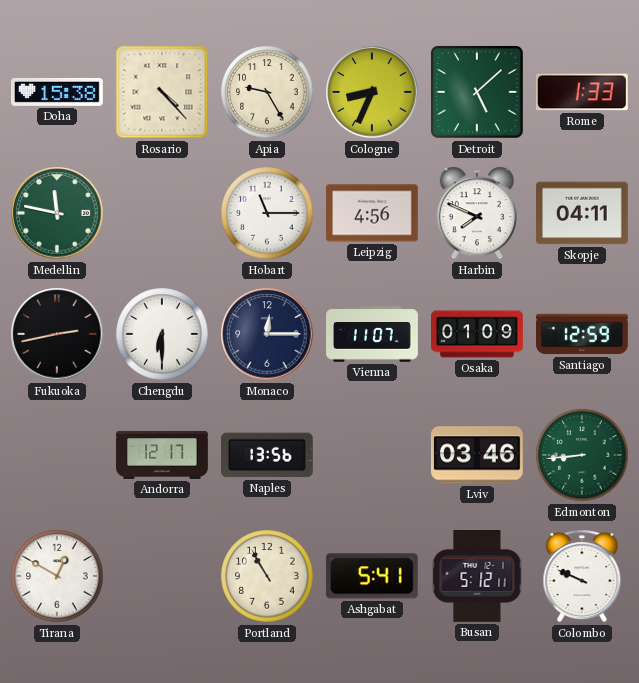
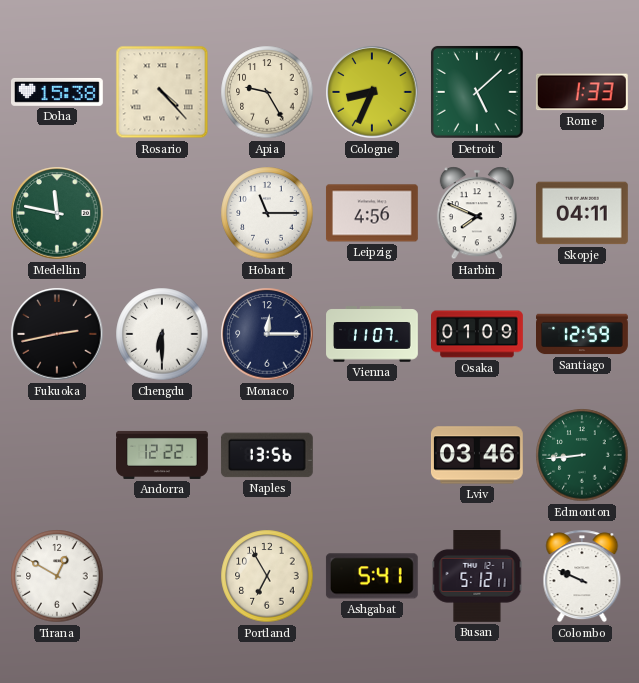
Andorra: 12:17 -> 12:22 (162, 455)
Portland: 10:55 -> 6:55 (267, 576)
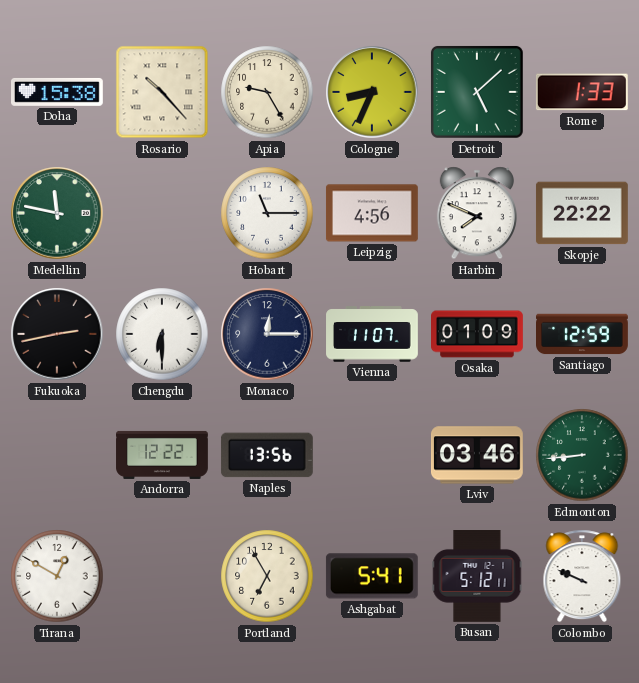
Rosario: 4:23 -> 10:23 (162, 92)
Skopje: 04:11 -> 22:22 (582, 213)
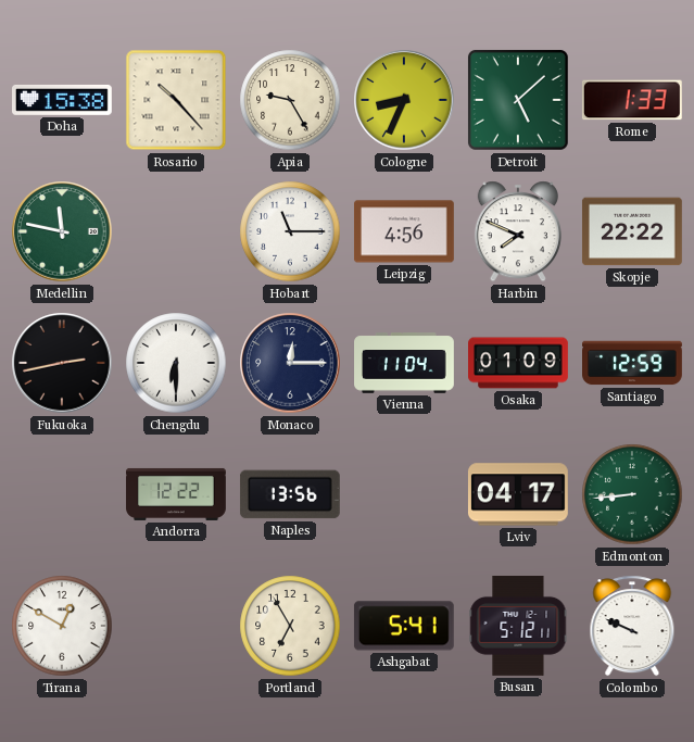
Vienna: 11:07 -> 11:04 (404, 363)
Lviv: 03:46 -> 04:17 (518, 494)
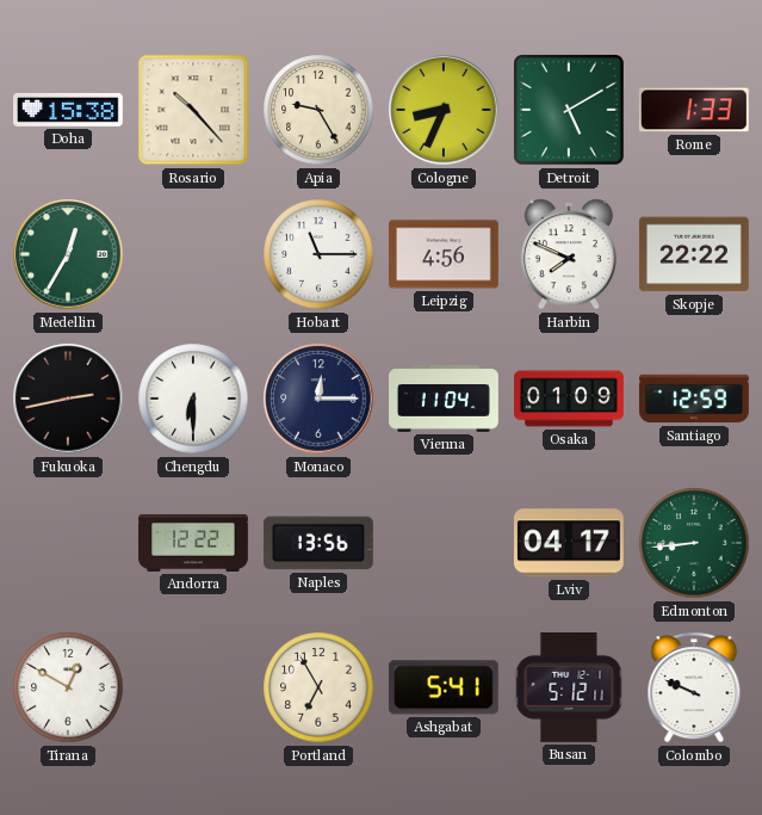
Detroit: 5:08 -> 5:10 (570, 111)
Medellin: 11:47 -> 12:35 (68, 254)
